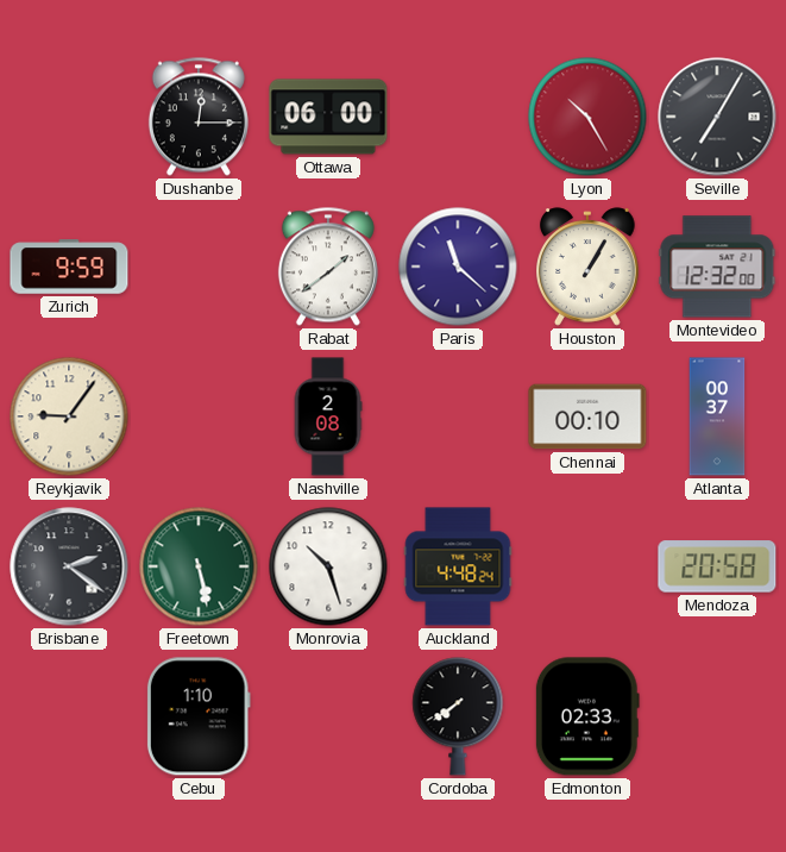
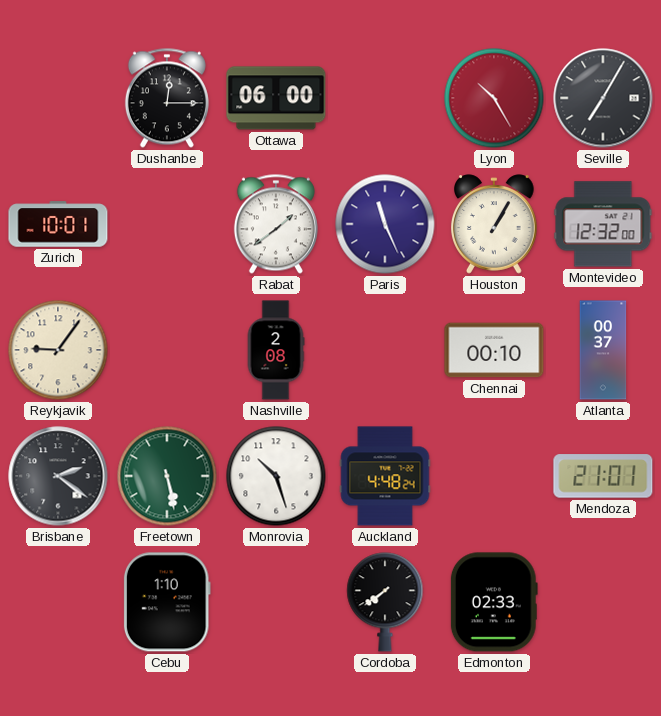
Zurich: 9:59 -> 10:01 (58, 224)
Paris: 11:22 -> 11:26 (385, 224)
Mendoza: 20:58 -> 21:01 (603, 476)
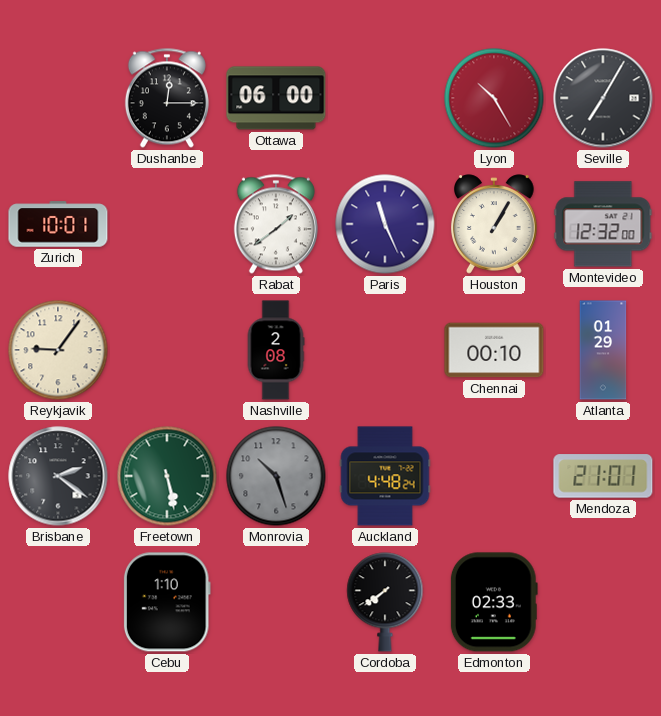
Atlanta: 00:37 -> 01:29 (603, 350)
Monrovia dial: white -> grey (276, 476)
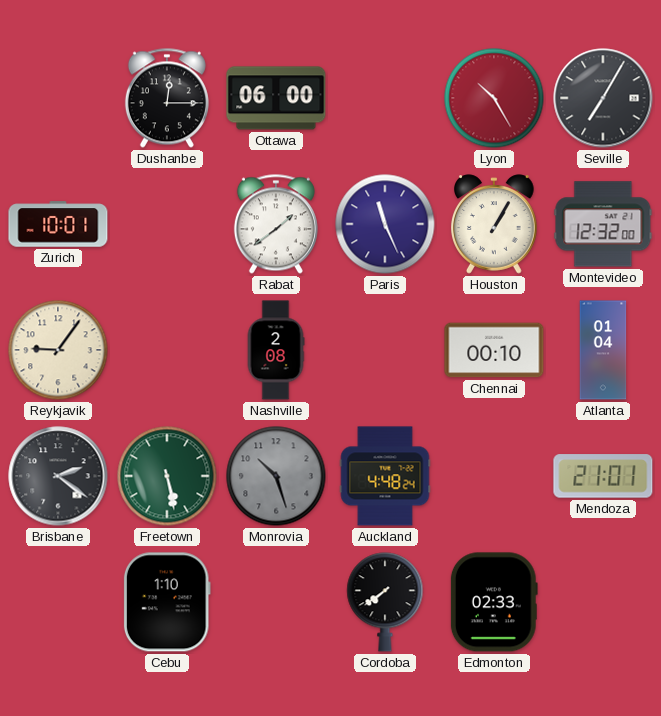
Atlanta: 01:29 -> 01:04 (603, 350)
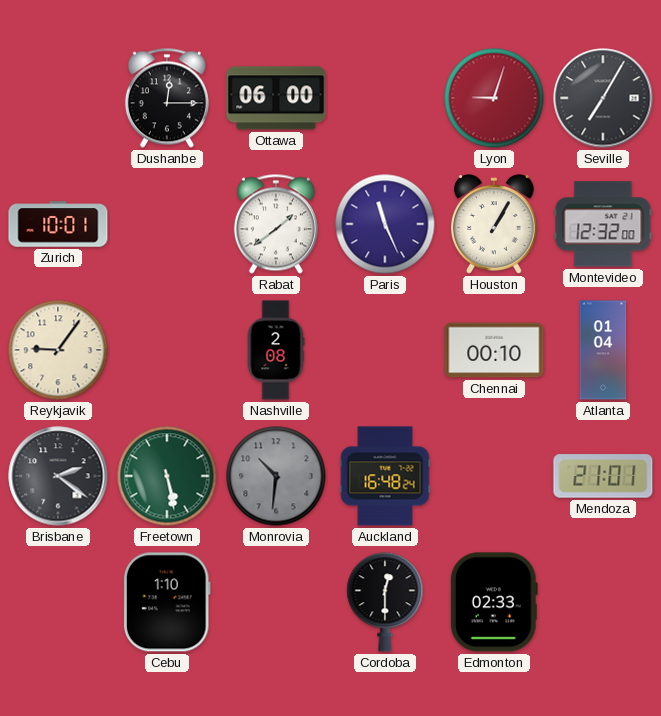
Lyon: 10:25 -> 9:03 (494, 98)
Monrovia: 10:27 -> 10:31 (276, 476)
Auckland: 4:48 -> 16:48 (385, 476)
Cordoba: 7:39 -> 12:30 (385, 602)
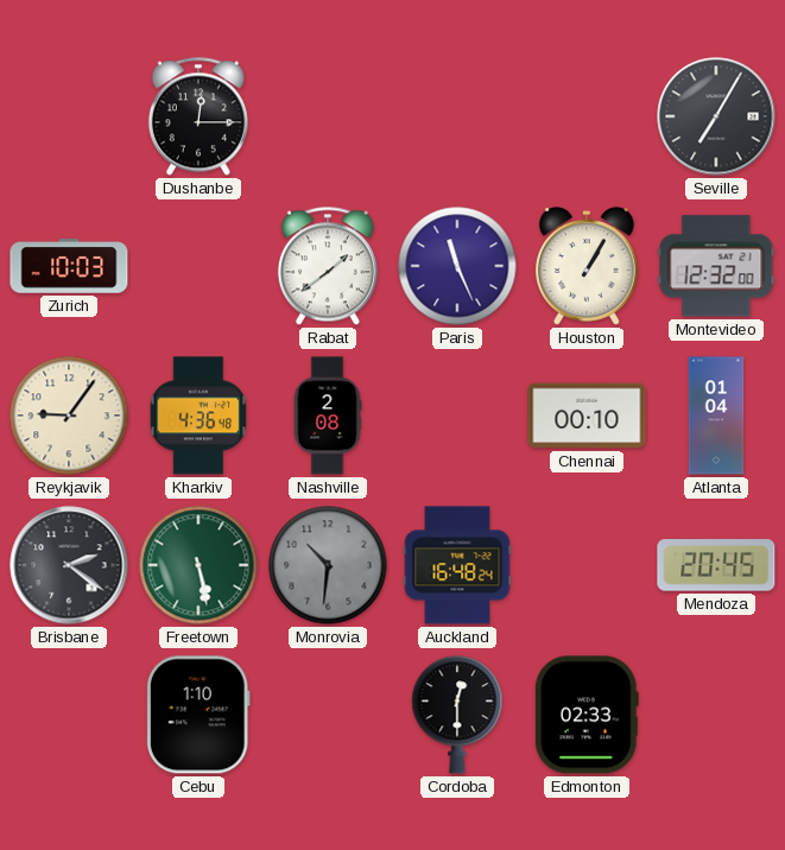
Ottawa: 06:00 -> none (276, 98)
Lyon: 9:03 -> none (494, 98)
Zurich: 10:01 -> 10:03 (69, 266)
Kharkiv: none -> 4:36 (198, 416)
Mendoza: 21:01 -> 20:45 (716, 565)
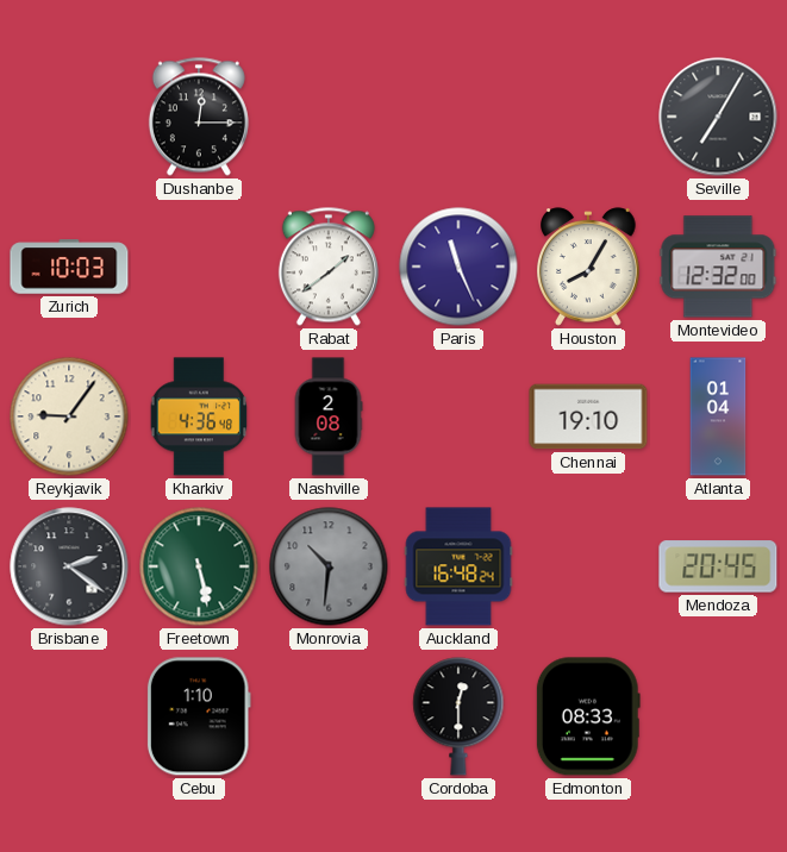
Houston: 1:05 -> 8:05 (589, 267)
Chennai: 00:10 -> 19:10 (588, 416)
Edmonton: 02:33 -> 08:33 (588, 716)
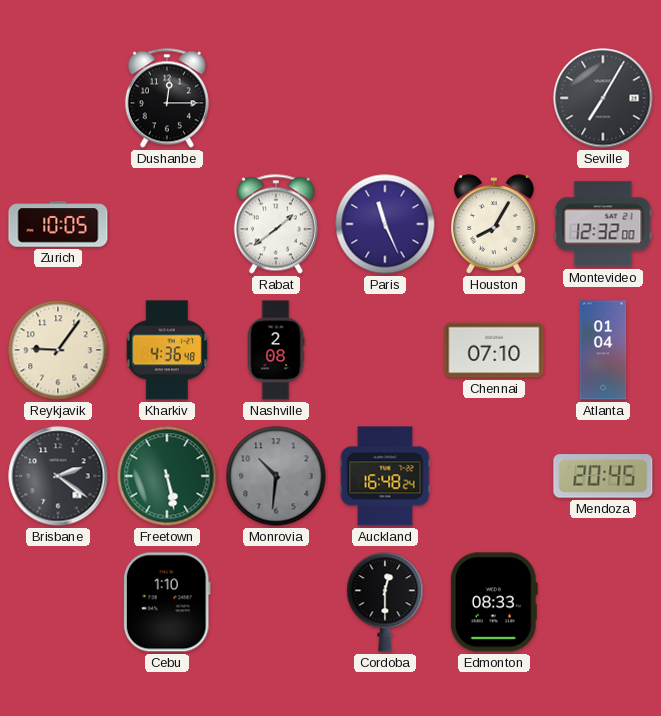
Zurich: 10:03 -> 10:05 (58, 224)
Chennai: 19:10 -> 07:10 (494, 350)
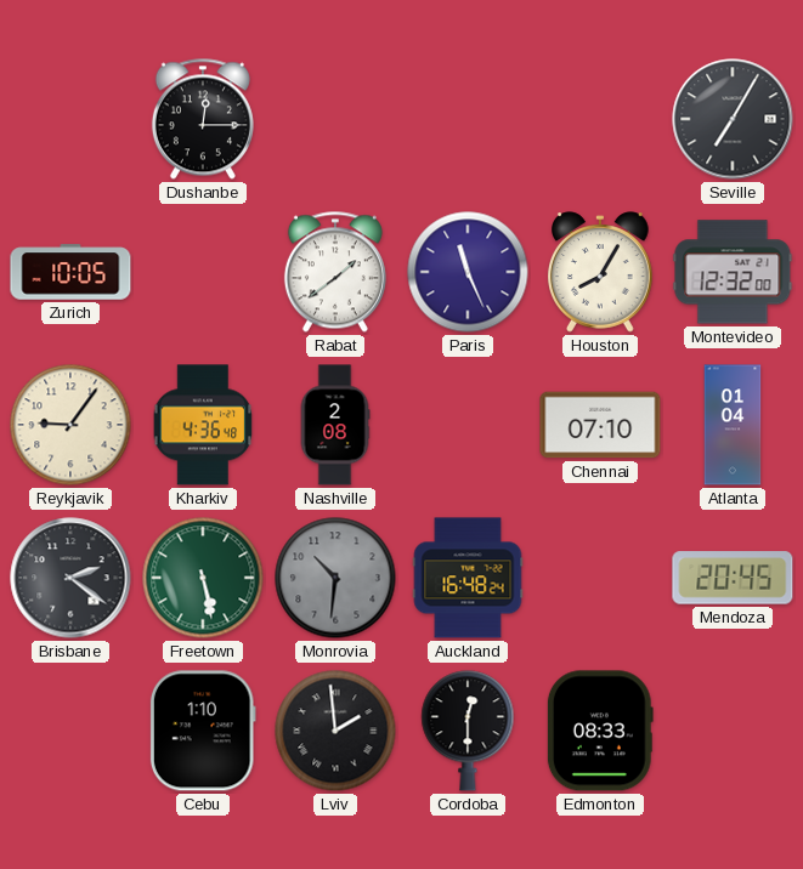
Lviv: none -> 1:59 (335, 731)
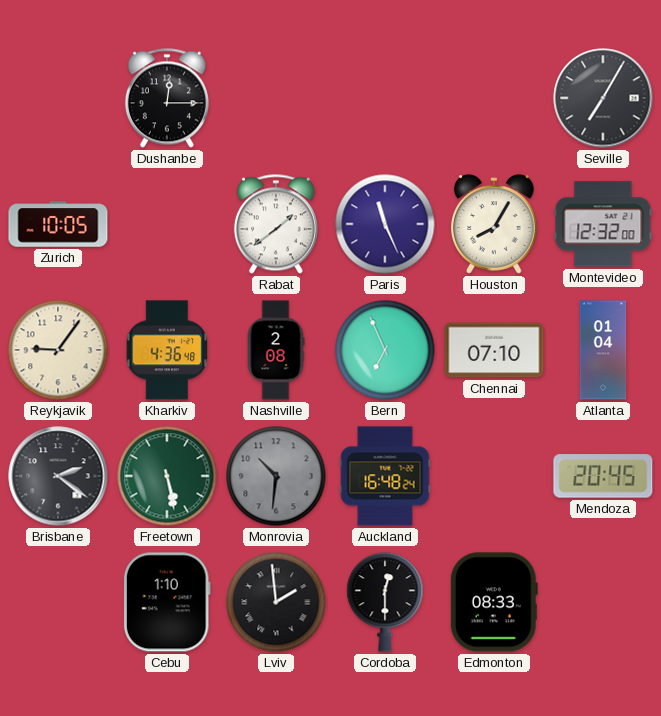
Bern: none -> 6:56 (385, 350)
